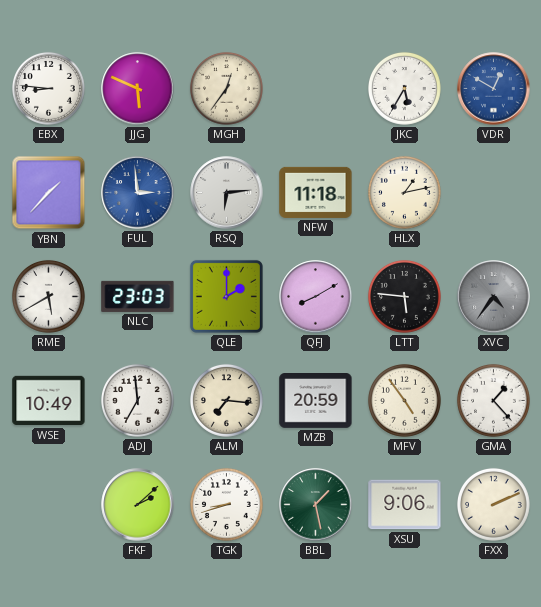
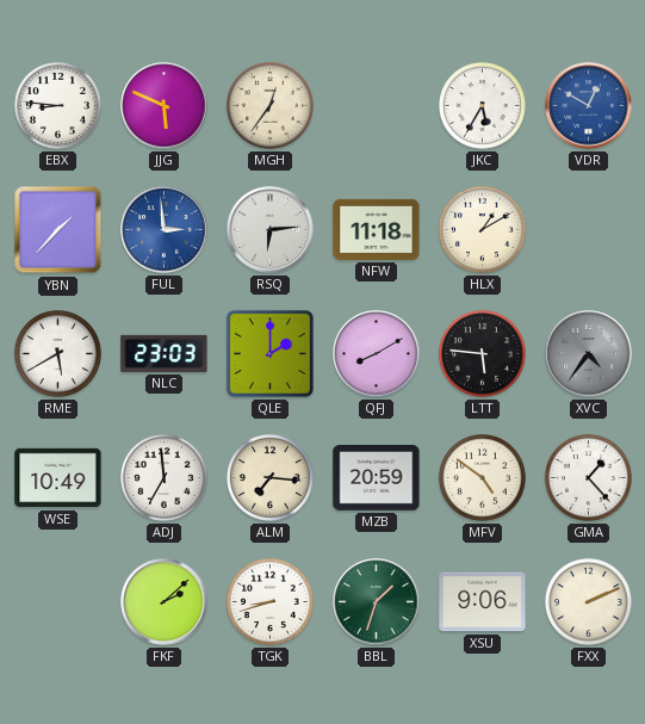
HLX: 1:13 -> 1:10 (482, 229)
MFV: 4:54 -> 4:51 (482, 477)
BBL: 1:28 -> 1:33 (377, 602)
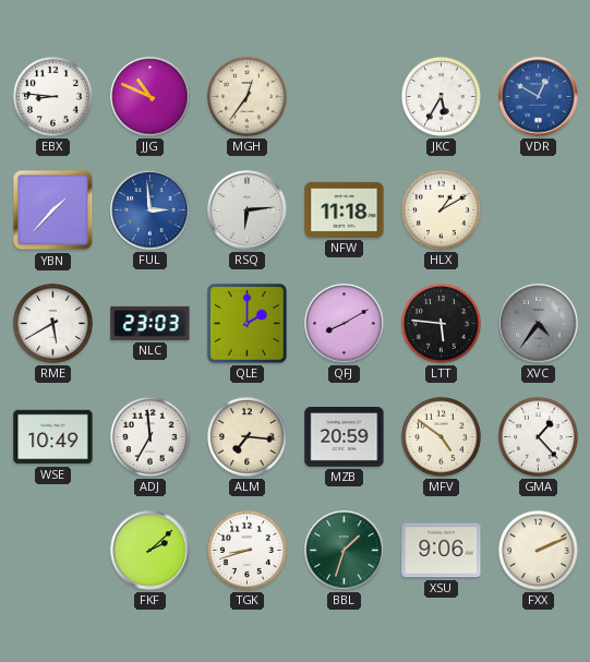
JJG: 5:49 -> 10:49 (150, 97)
